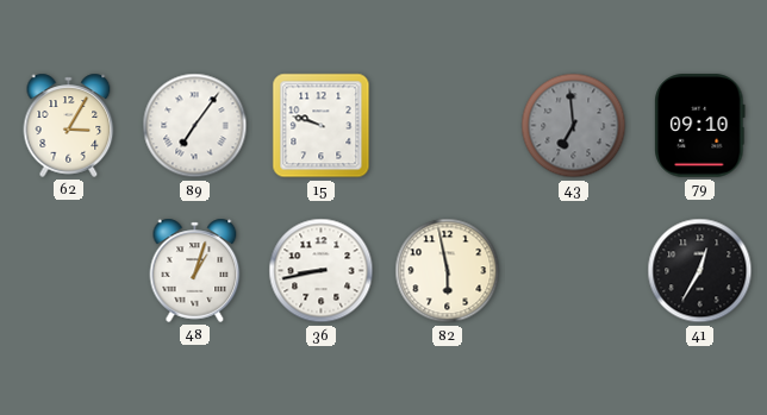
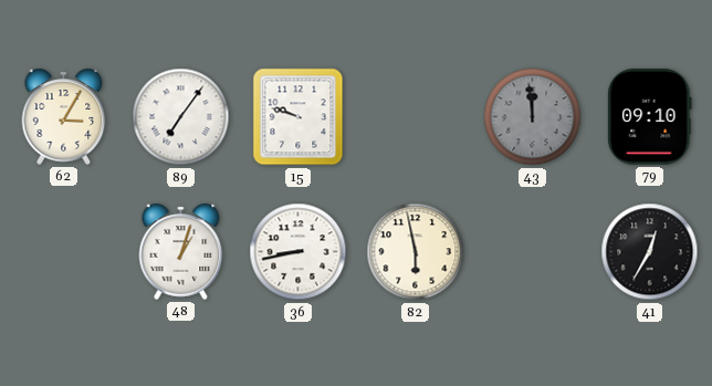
43: 6:59 -> 11:59 (533, 117)
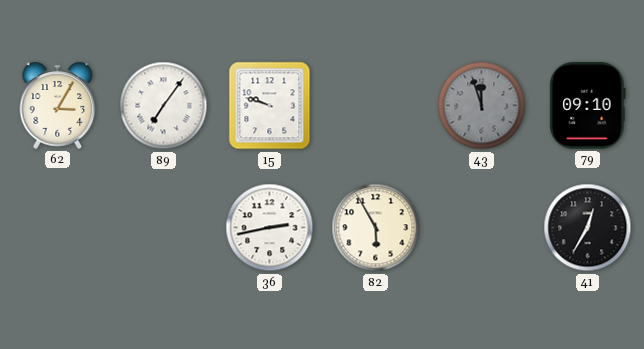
43: 11:59 -> 11:57 (482, 106)
48: 1:03 -> none (181, 251)
36: 8:43 -> 2:43 (270, 228)
82: 5:58 -> 5:55 (376, 228)
